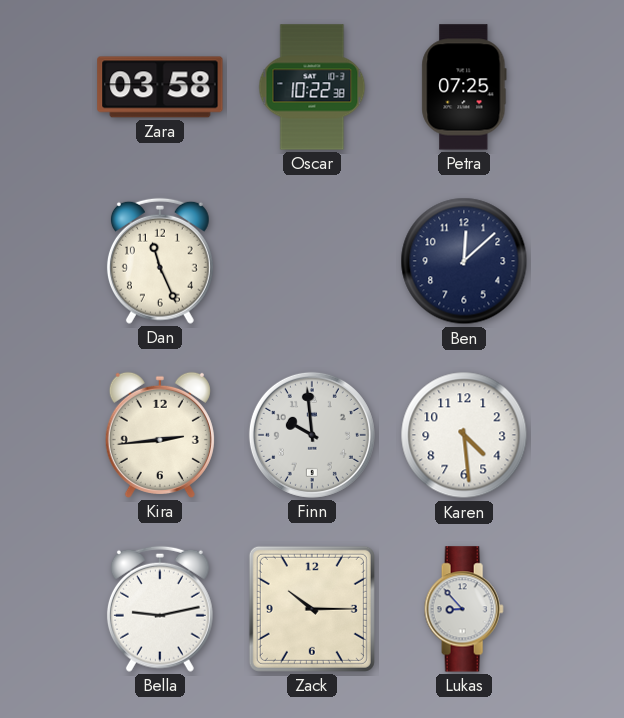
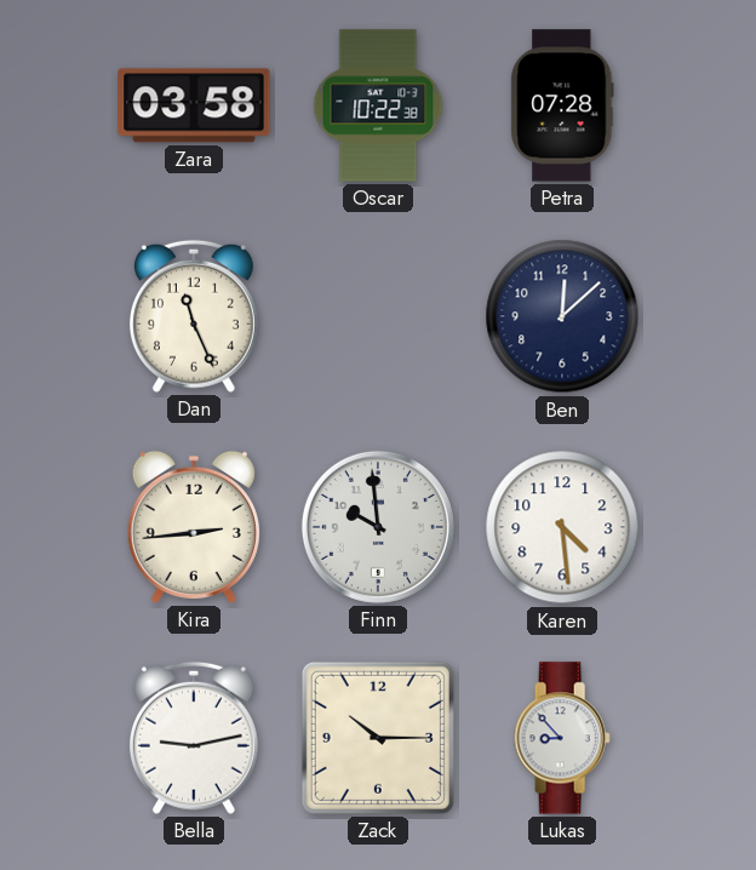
Petra: 07:25 -> 07:28 (562, 105)
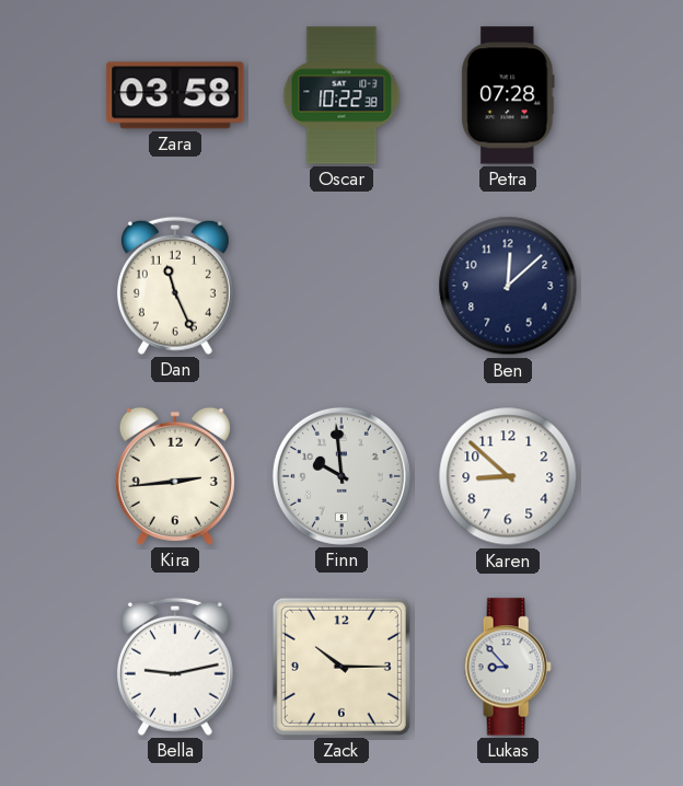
Karen: 4:29 -> 8:52 (508, 476)
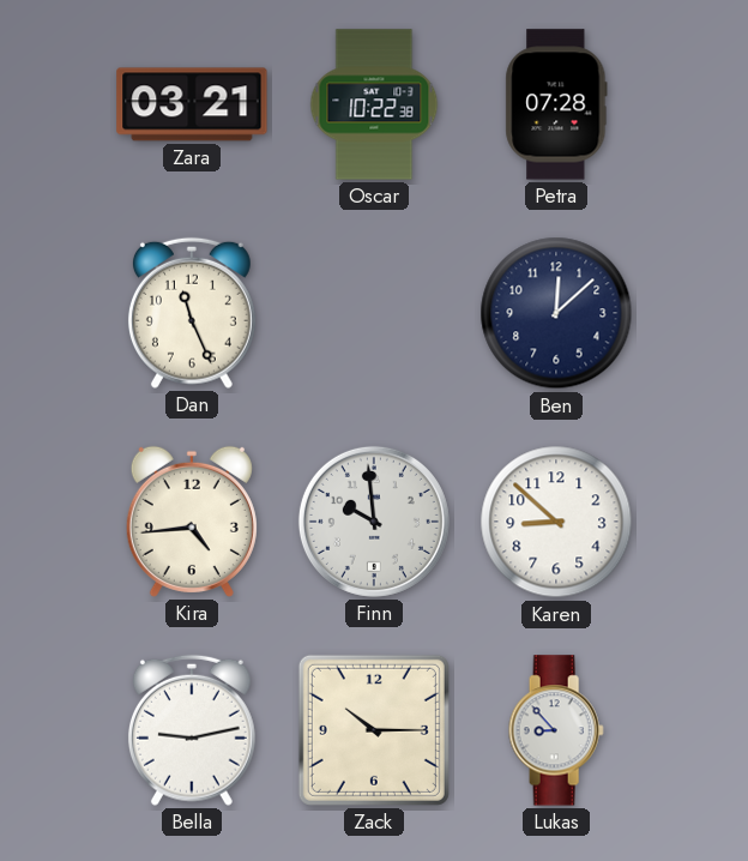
Zara: 03:58 -> 03:21 (192, 104)
Kira: 2:44 -> 4:44 (192, 522)
